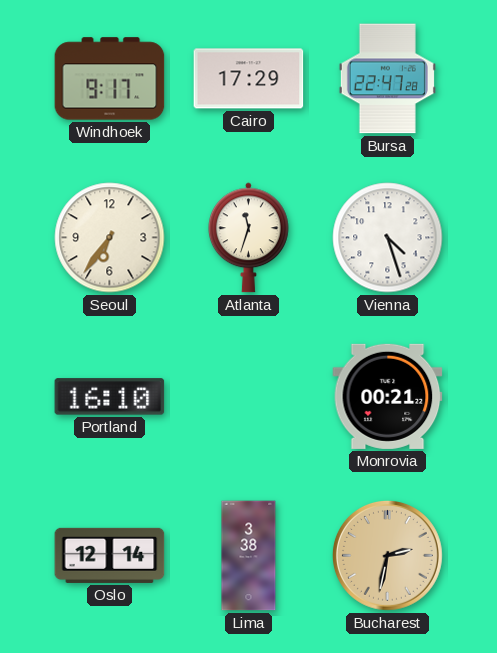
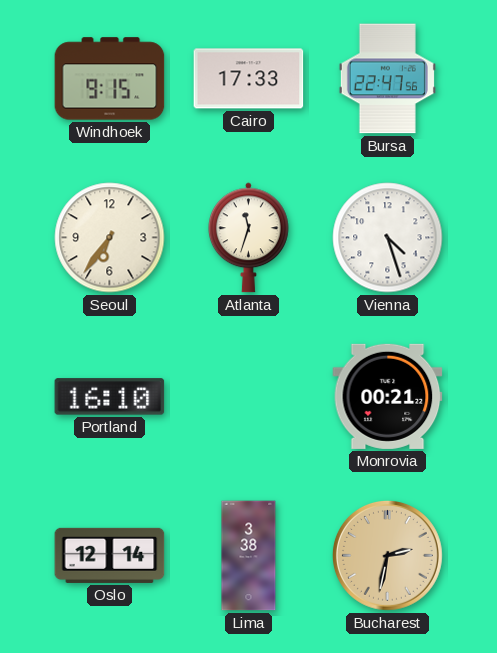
Windhoek: 9:17 -> 9:15 (110, 79)
Cairo: 17:29 -> 17:33 (249, 79)
Bursa: 22:47:28 -> 22:47:56 (387, 79)
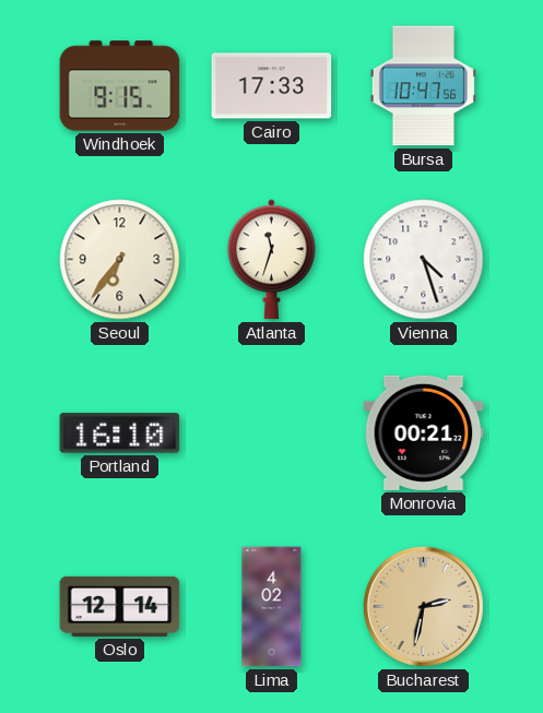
Bursa: 22:47 -> 10:47 (423, 86)
Lima: 3:38 -> 4:02 (272, 607)
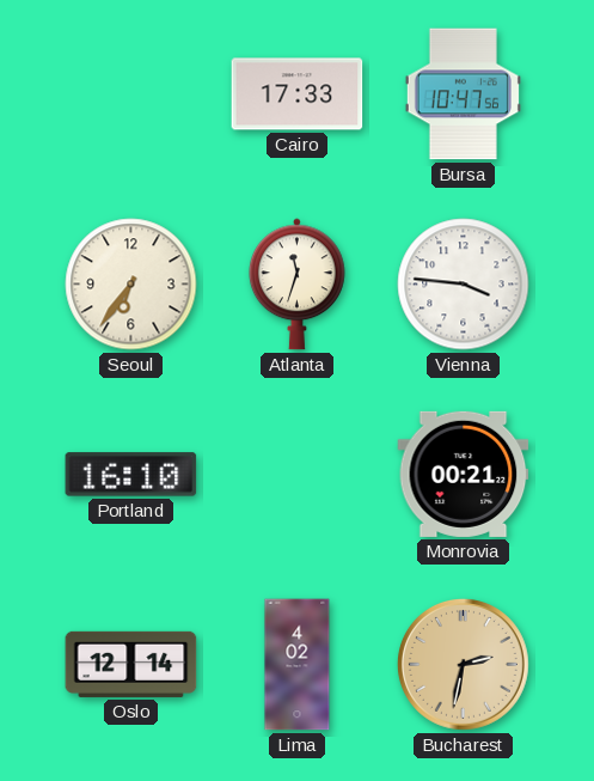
Windhoek: 9:15 -> none (120, 86)
Vienna: 4:27 -> 3:46 (464, 285)
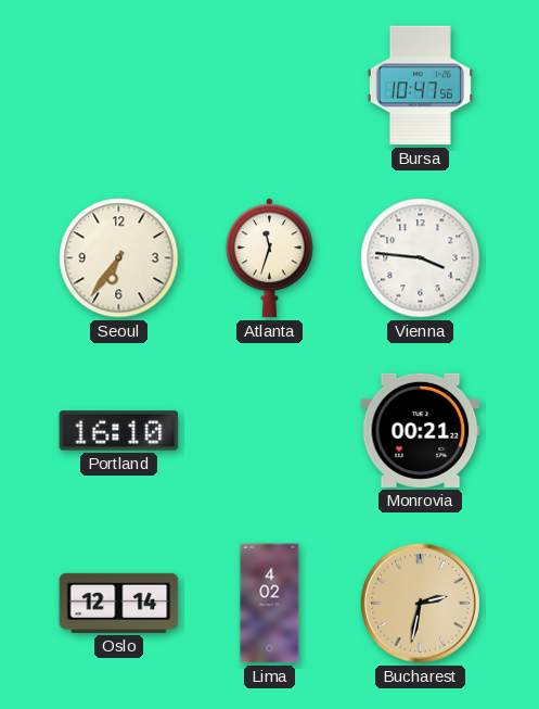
Cairo: 17:33 -> none (298, 94)
